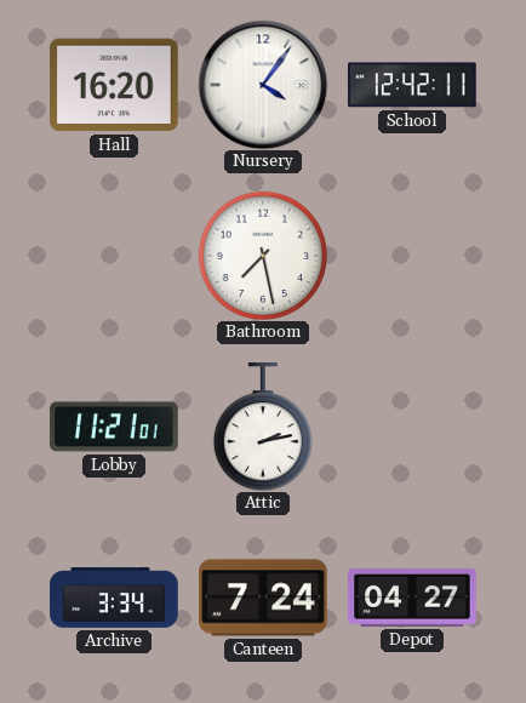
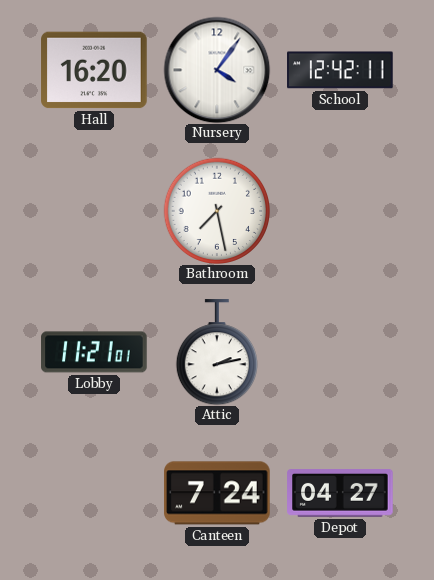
Archive: 3:34 -> none (114, 598)
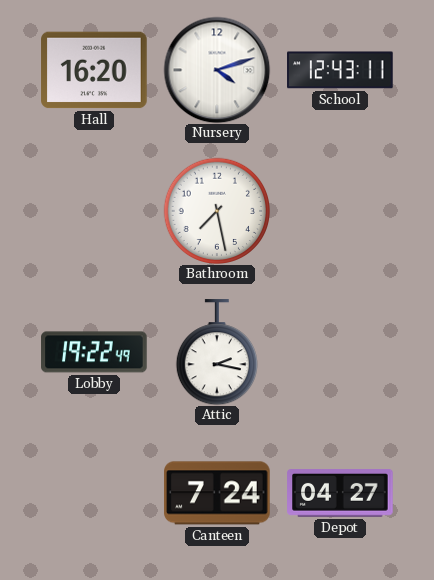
Nursery: 4:06 -> 4:12 (217, 70)
School: 12:42 -> 12:43 (340, 70)
Lobby: 11:21 -> 19:22 (94, 352)
Attic: 2:13 -> 2:17 (216, 352)
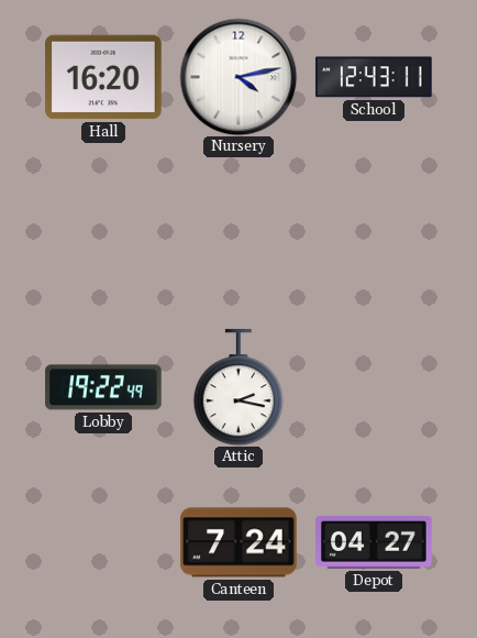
Nursery: 4:12 -> 4:13 (239, 77)
Bathroom: 7:28 -> none (217, 211)
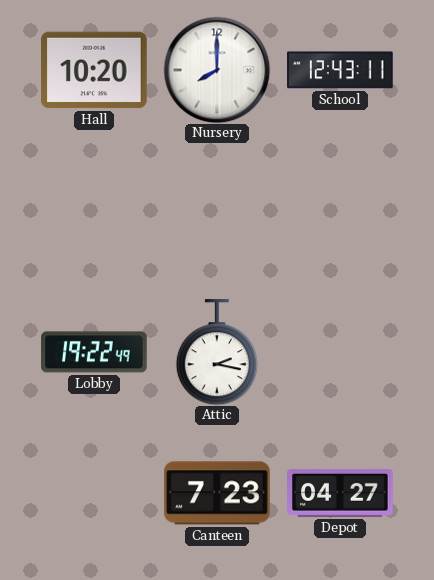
Hall: 16:20 -> 10:20 (94, 70)
Nursery: 4:13 -> 8:00 (217, 70)
Canteen: 7:24 -> 7:23 (217, 493)
